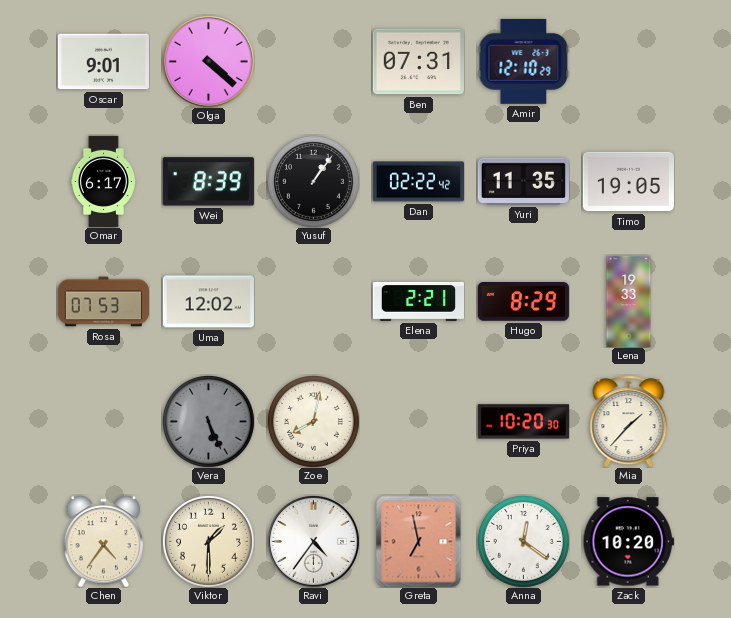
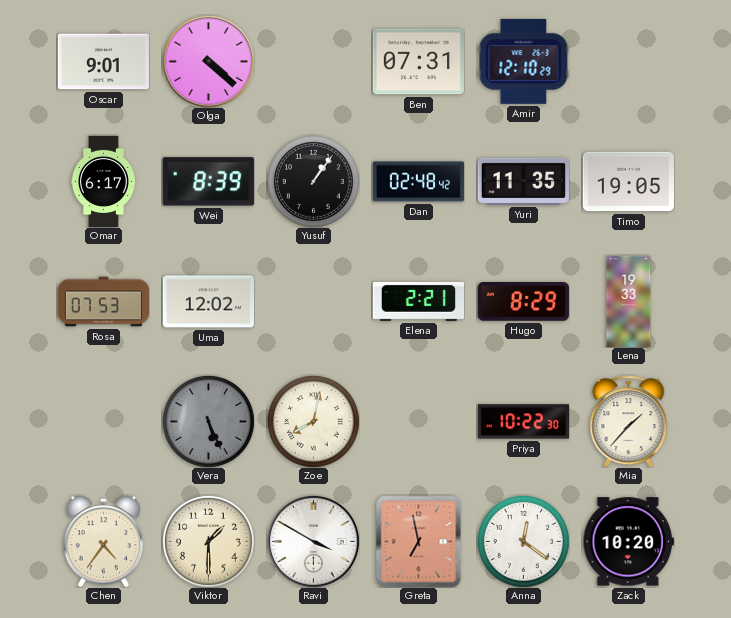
Dan: 02:22 -> 02:48 (418, 182)
Priya: 10:20 -> 10:22 (523, 422)
Ravi: 4:36 -> 3:50 (313, 541)
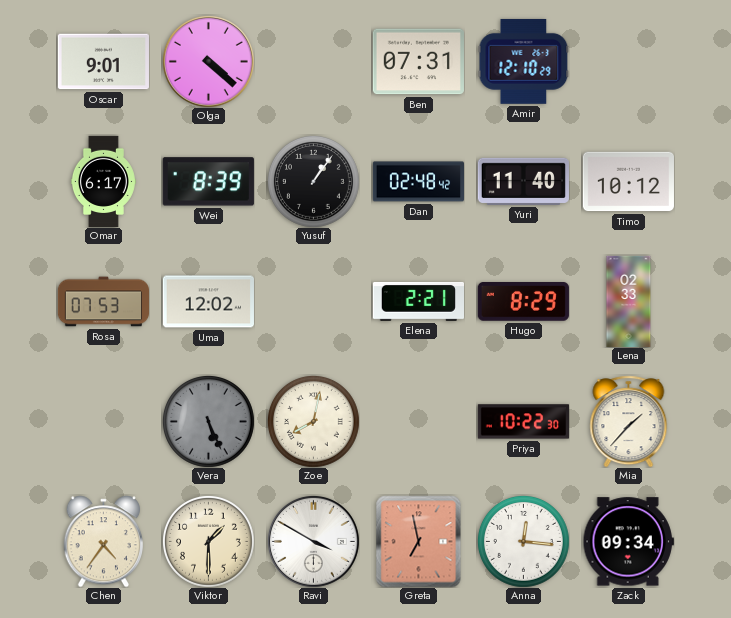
Yuri: 11:35 -> 11:40 (523, 181)
Timo: 19:05 -> 10:12 (628, 182)
Lena: 19:33 -> 02:33 (629, 301)
Anna: 12:21 -> 12:16 (524, 542)
Zack: 10:20 -> 09:34 (628, 542)
